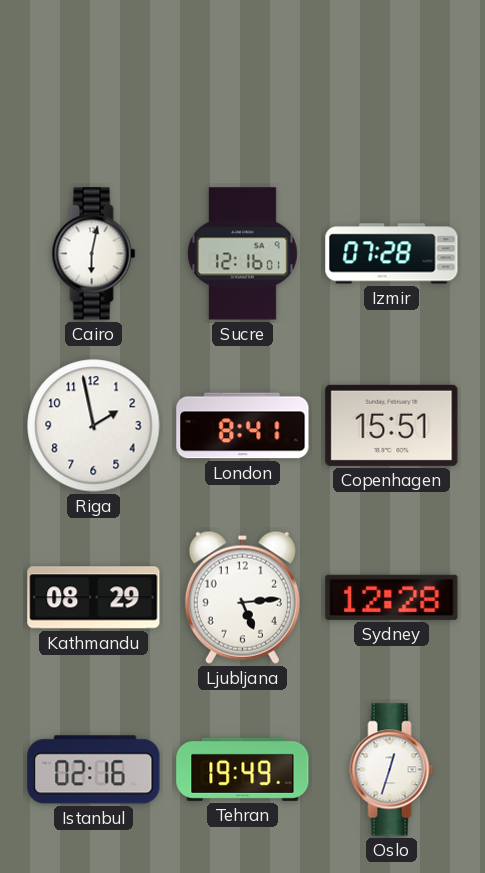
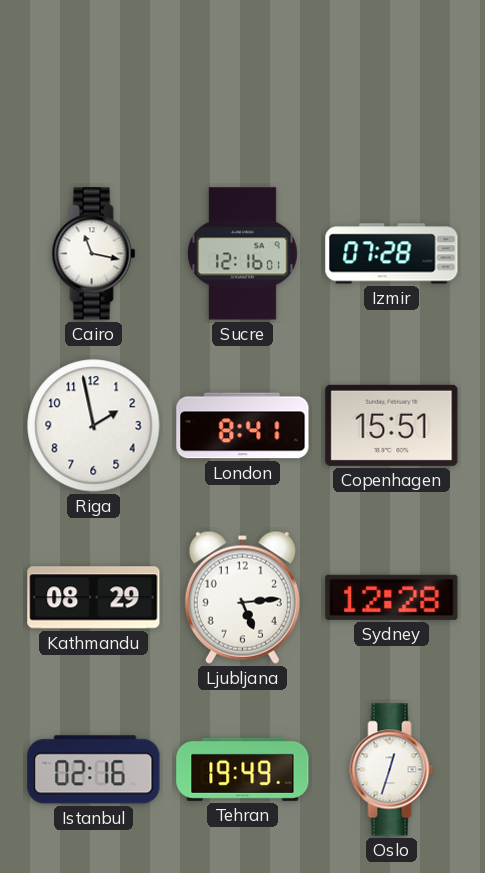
Cairo: 6:02 -> 11:17 (94, 254)
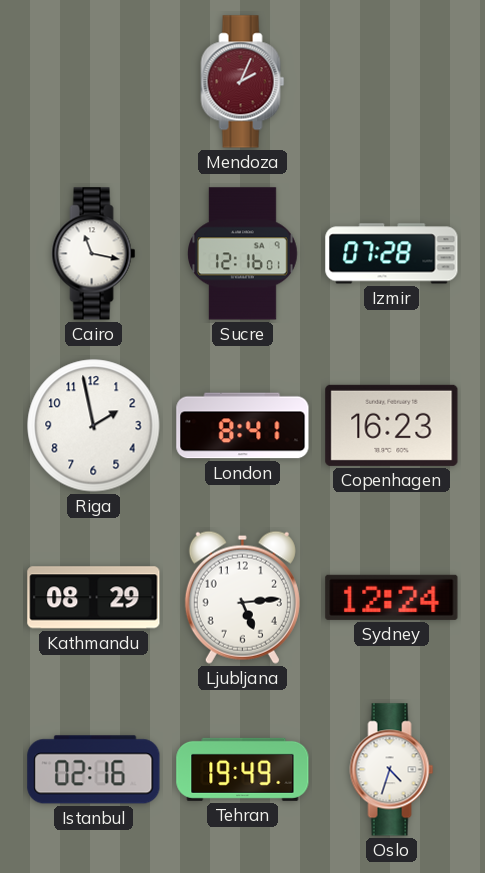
Mendoza: none -> 2:04 (243, 82)
Copenhagen: 15:51 -> 16:23 (392, 425)
Sydney: 12:28 -> 12:24 (392, 597)
Oslo: 12:33 -> 4:33 (392, 770)
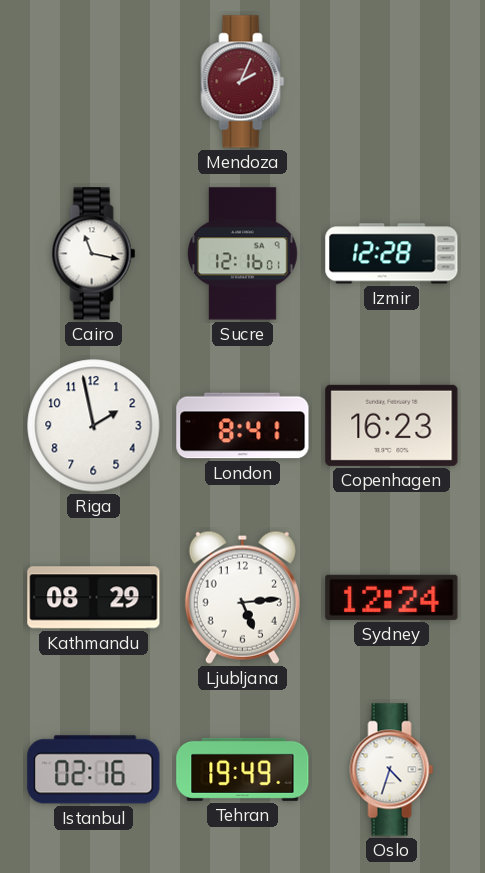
Izmir: 07:28 -> 12:28 (392, 254)
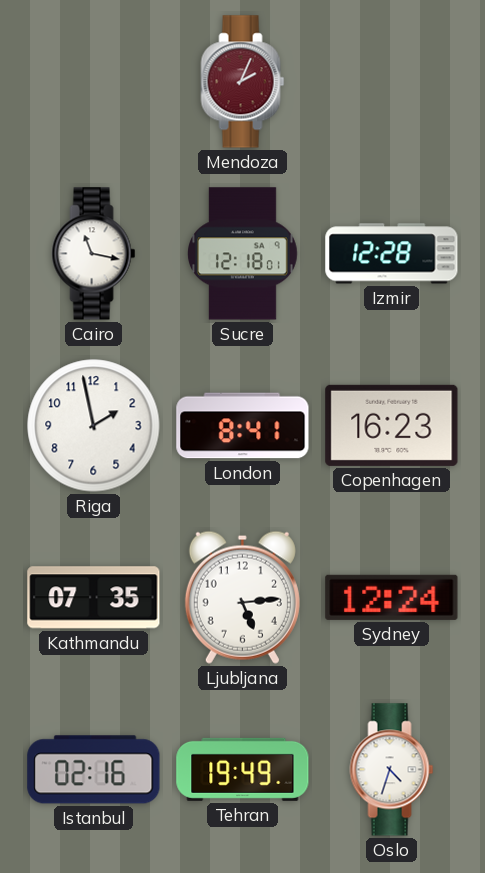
Sucre: 12:16 -> 12:18 (243, 254)
Kathmandu: 08:29 -> 07:35 (94, 598)
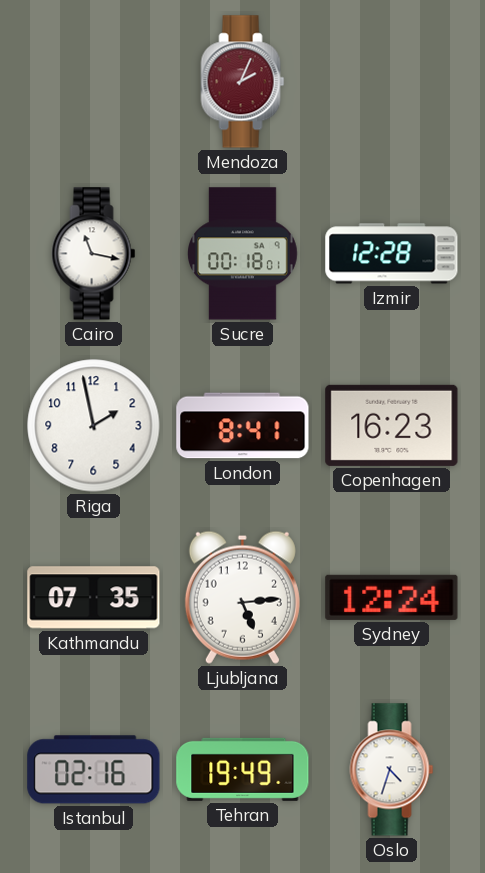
Sucre: 12:18 -> 00:18 (243, 254)
